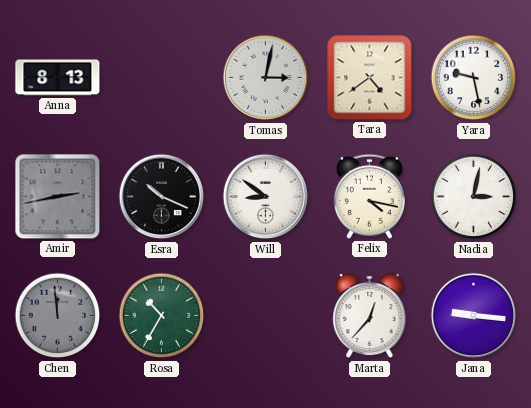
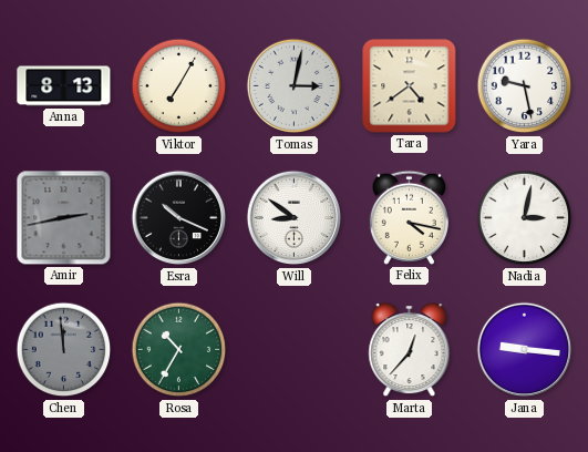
Viktor: none -> 7:05 (179, 86)
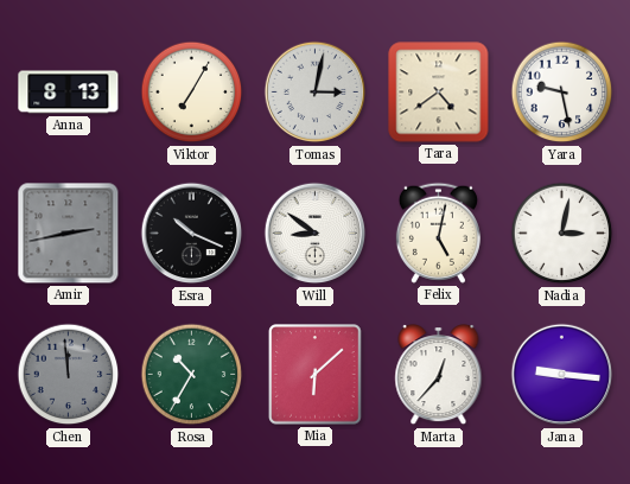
Felix: 4:17 -> 5:02 (438, 233)
Mia: none -> 6:08 (316, 375)
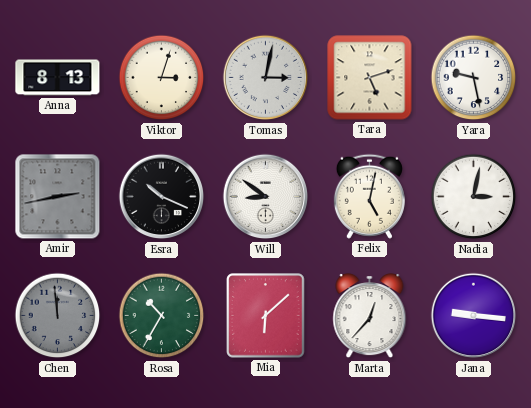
Viktor: 7:05 -> 3:03 (162, 78)
Tara: 4:39 -> 5:12 (370, 78)
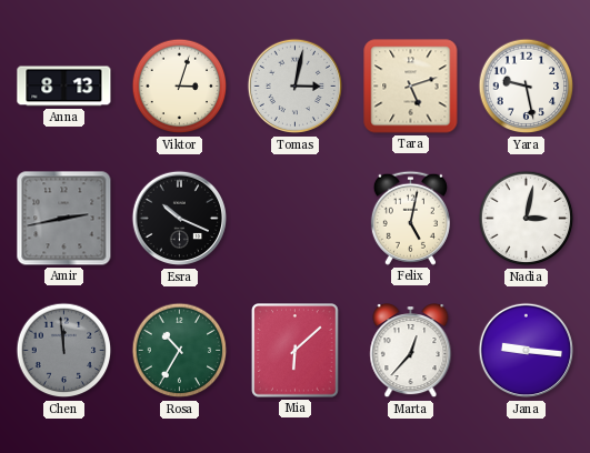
Will: 8:51 -> none (266, 197)
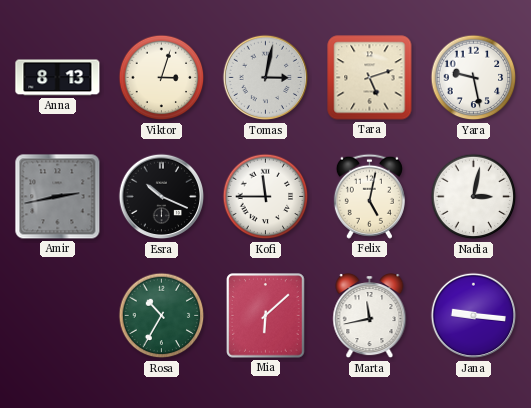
Kofi: none -> 11:45 (266, 197)
Chen: 11:59 -> none (64, 351)
Marta: 12:37 -> 11:43 (370, 317)
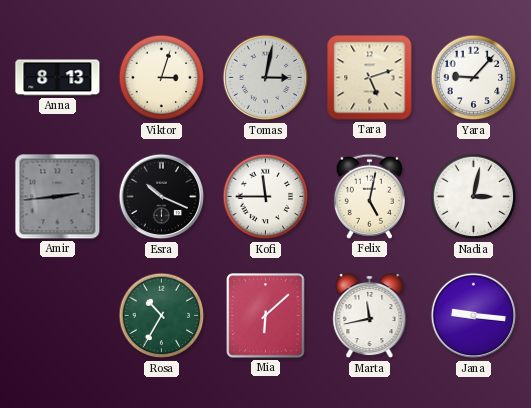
Yara: 9:28 -> 9:07 (474, 78)
Amir: 2:43 -> 2:44 (58, 197)
